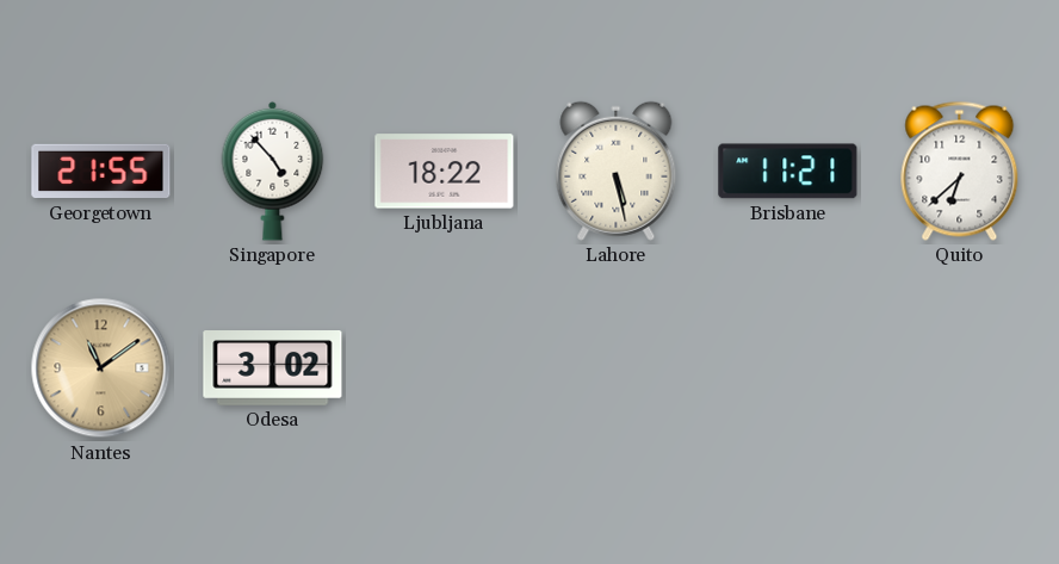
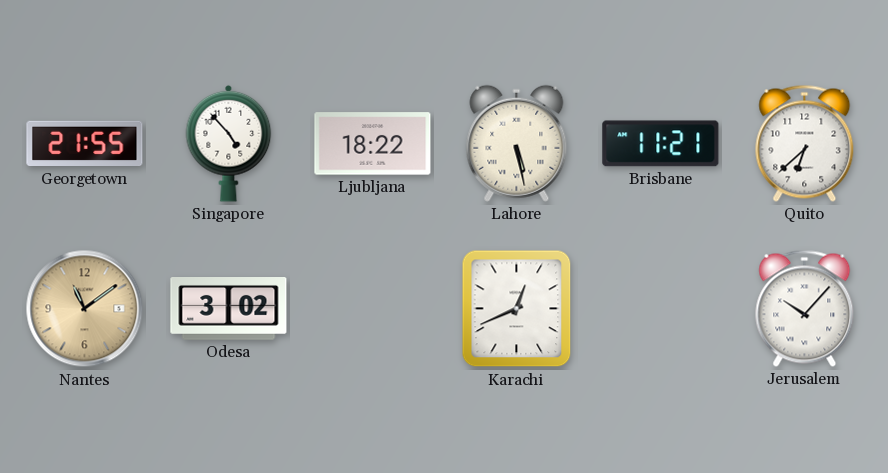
Karachi: none -> 12:41 (517, 309)
Jerusalem: none -> 10:07 (805, 308)
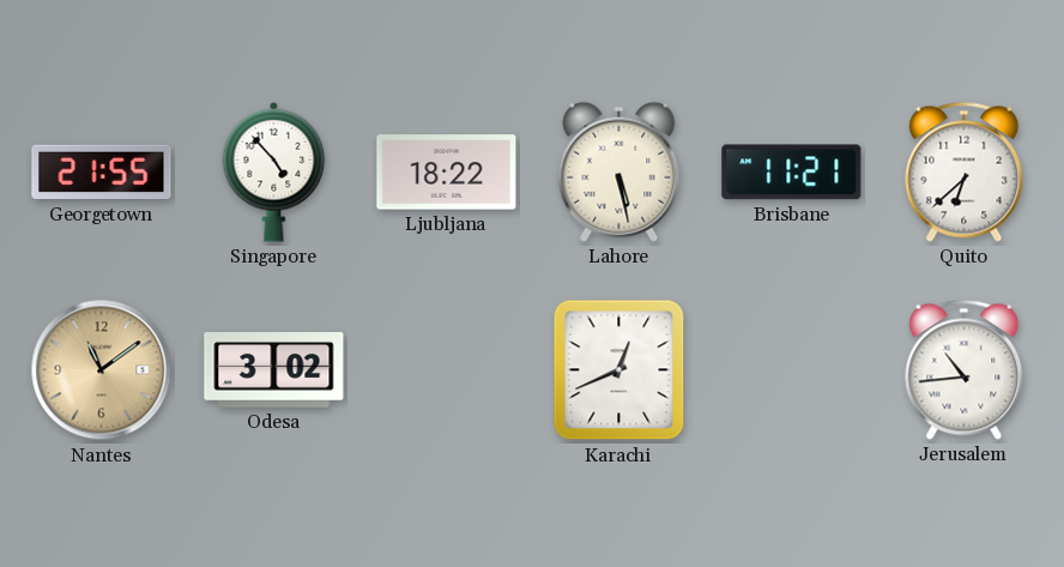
Jerusalem: 10:07 -> 10:44 (965, 369)
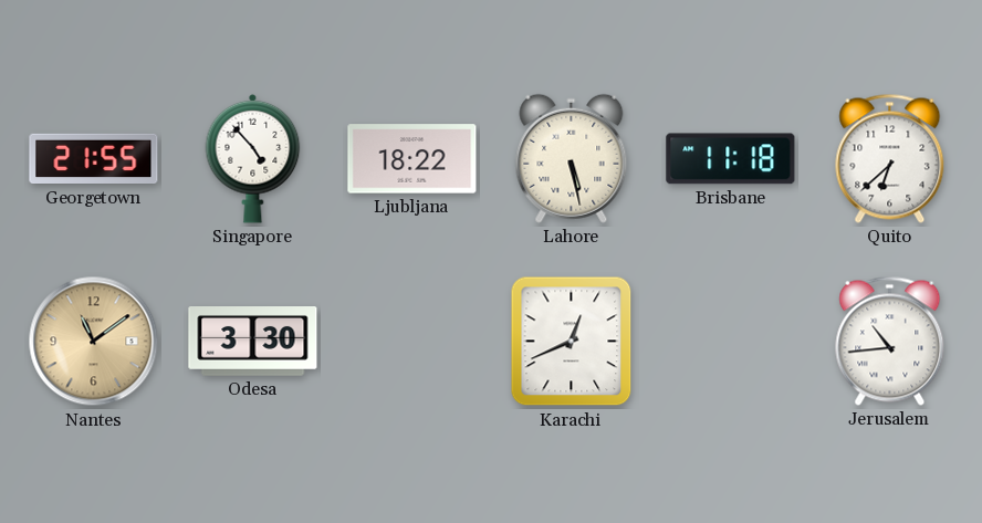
Brisbane: 11:21 -> 11:18 (731, 159)
Odesa: 3:02 -> 3:30 (253, 342)
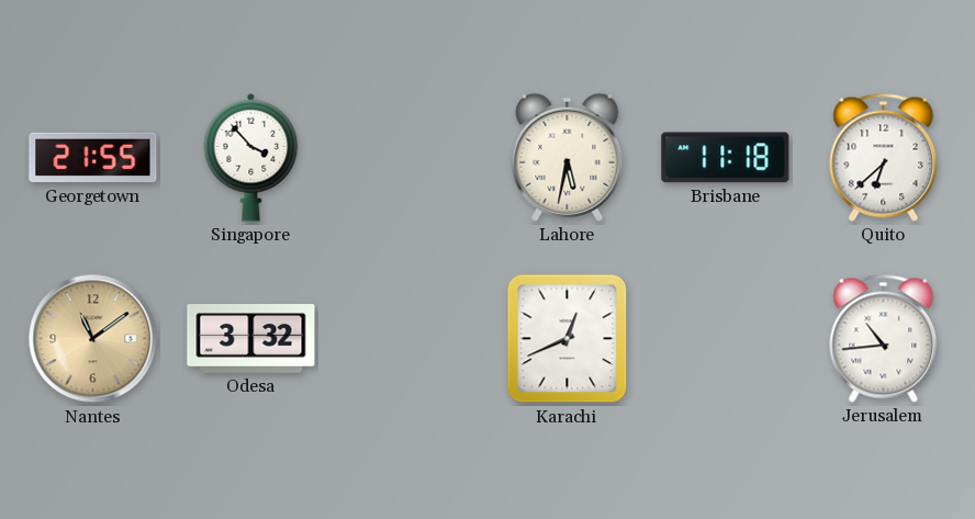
Singapore: 4:53 -> 3:53 (251, 157)
Ljubljana: 18:22 -> none (412, 159)
Lahore: 5:28 -> 5:32 (568, 157)
Odesa: 3:30 -> 3:32 (251, 339)
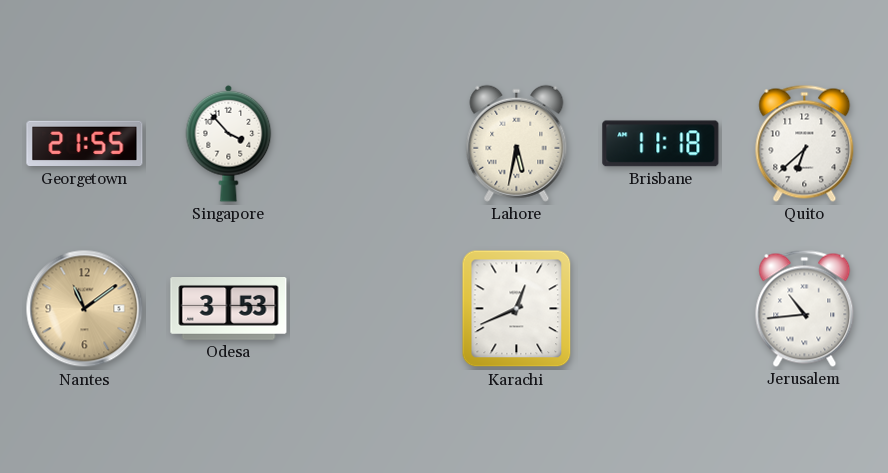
Odesa: 3:32 -> 3:53 (229, 309)
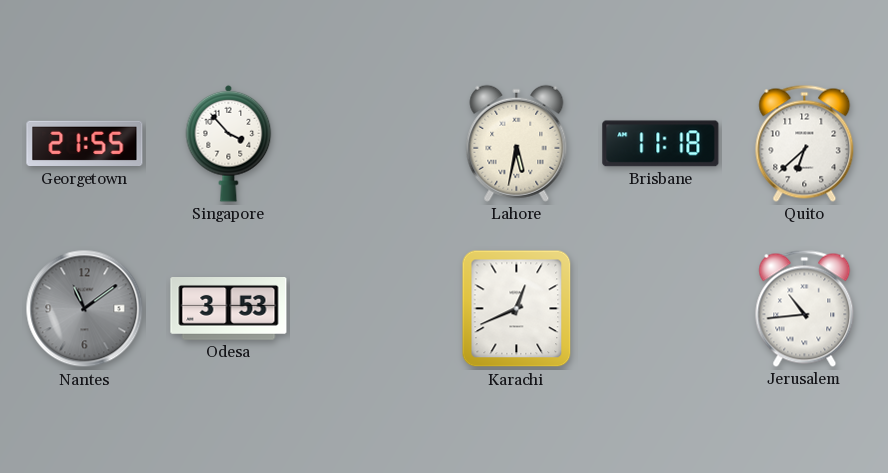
Nantes dial: champagne -> grey (85, 309)
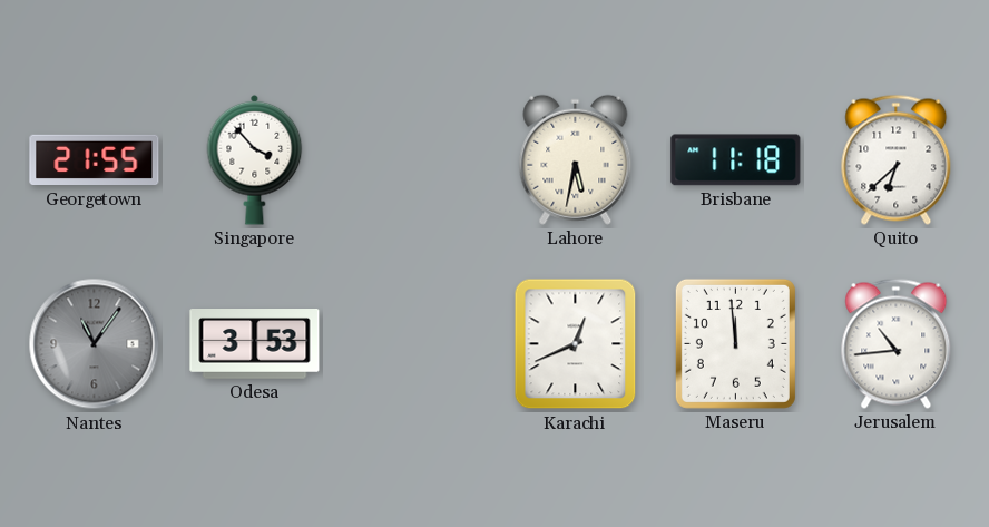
Nantes: 11:09 -> 11:06 (95, 344)
Maseru: none -> 11:59 (735, 343)
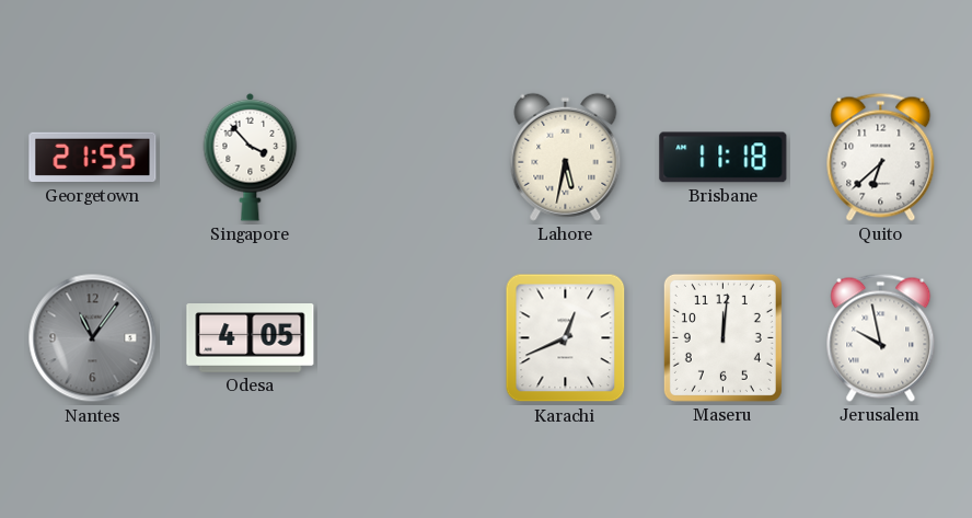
Odesa: 3:53 -> 4:05 (251, 338)
Maseru: 11:59 -> 12:01 (722, 337)
Jerusalem: 10:44 -> 9:58 (881, 337)
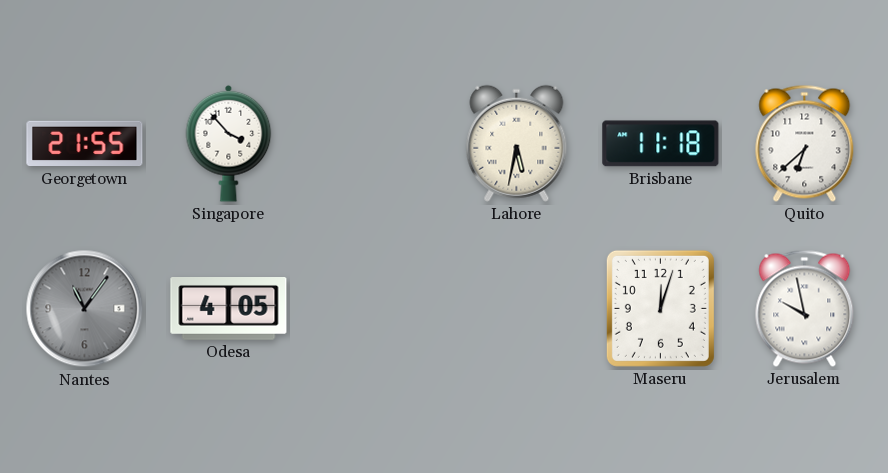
Karachi: 12:41 -> none (566, 338)
Maseru: 12:01 -> 12:03 (660, 308)
